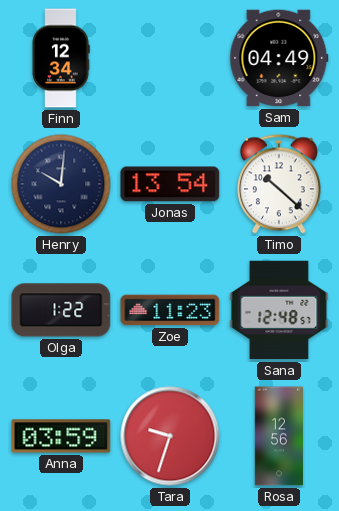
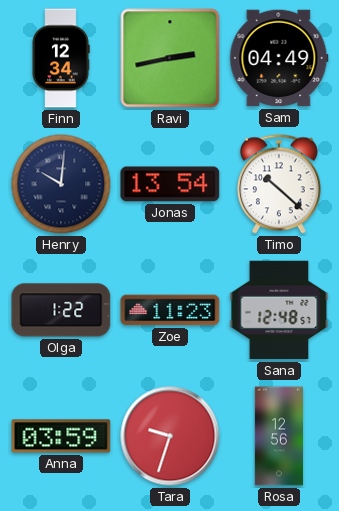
Ravi: none -> 2:43 (170, 58)
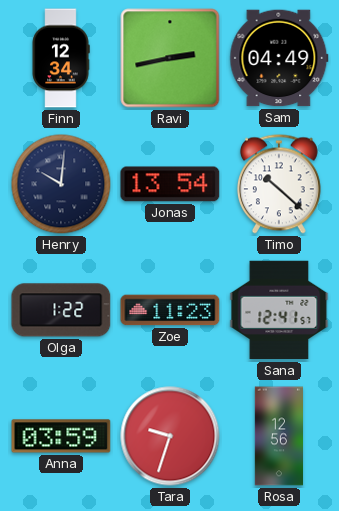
Sana: 12:48 -> 12:41 (279, 310)
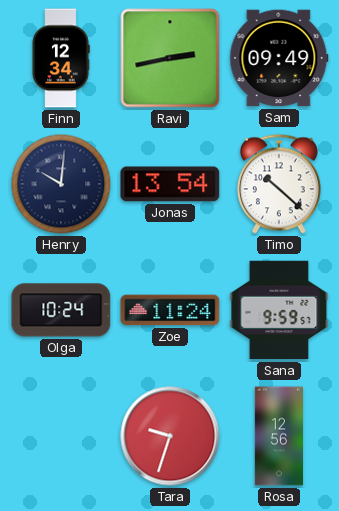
Sam: 04:49 -> 09:49 (279, 58)
Olga: 1:22 -> 10:24 (61, 310)
Zoe: 11:23 -> 11:24 (170, 310)
Sana: 12:41 -> 9:59 (279, 310)
Anna: 03:59 -> none (61, 436)
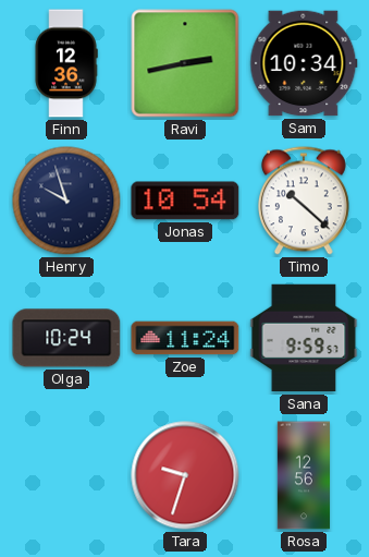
Finn: 12:34 -> 12:36 (66, 63)
Sam: 09:49 -> 10:34 (304, 63)
Henry: 10:01 -> 9:57 (66, 201)
Jonas: 13:54 -> 10:54 (185, 201)
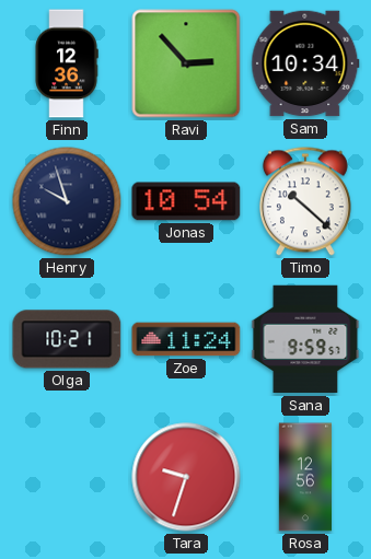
Ravi: 2:43 -> 2:53 (186, 63)
Olga: 10:24 -> 10:21 (67, 339)
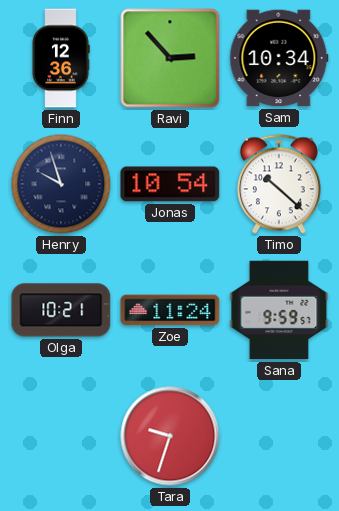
Rosa: 12:56 -> none (304, 477)
